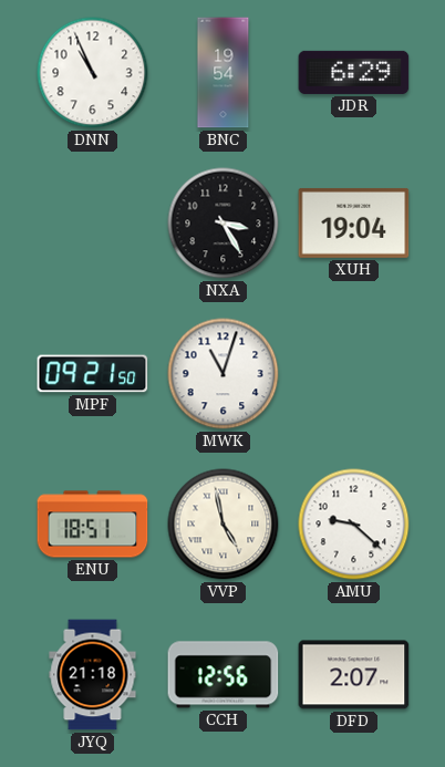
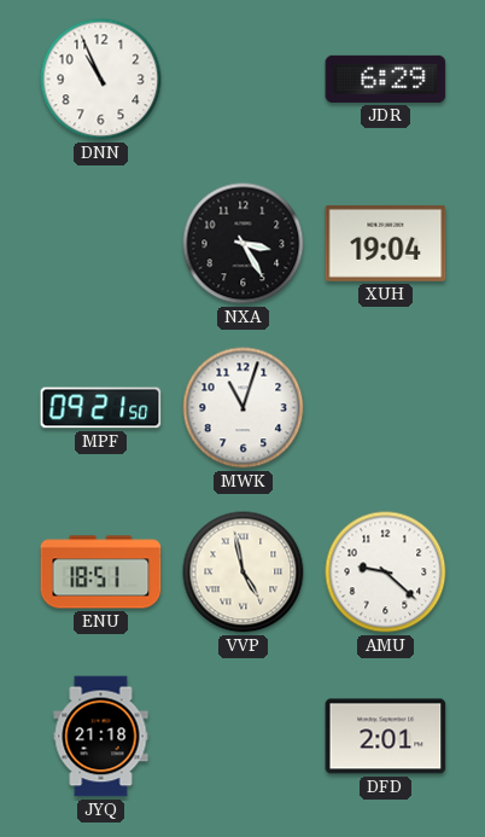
BNC: 19:54 -> none (224, 73)
CCH: 12:56 -> none (224, 675)
DFD: 2:07 -> 2:01 (386, 737)
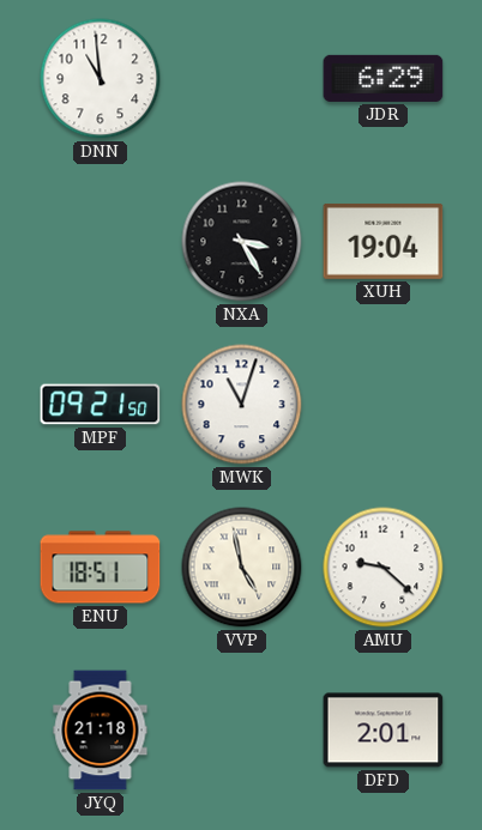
DNN: 10:56 -> 10:59 (101, 79)
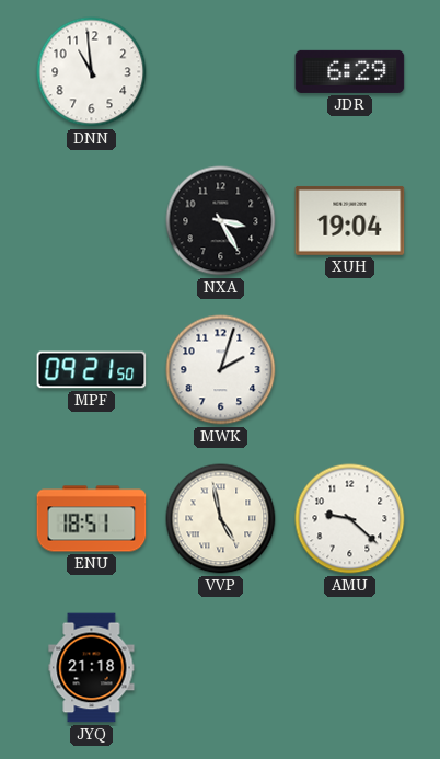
MWK: 11:03 -> 2:03 (221, 370)
DFD: 2:01 -> none (384, 731)
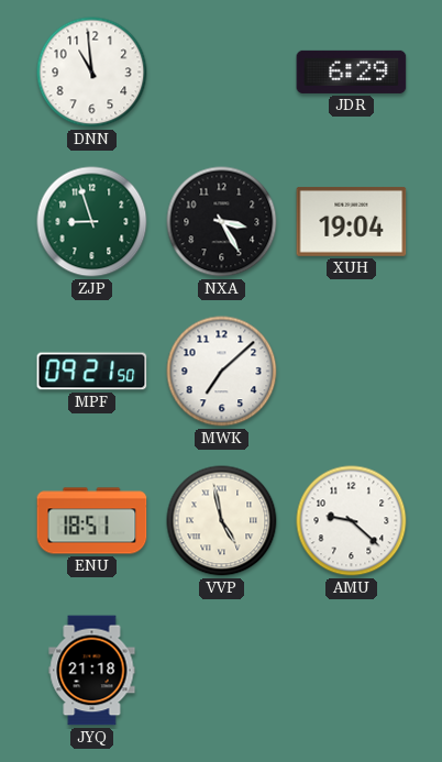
ZJP: none -> 8:57 (92, 222)
MWK: 2:03 -> 7:08 (222, 372)
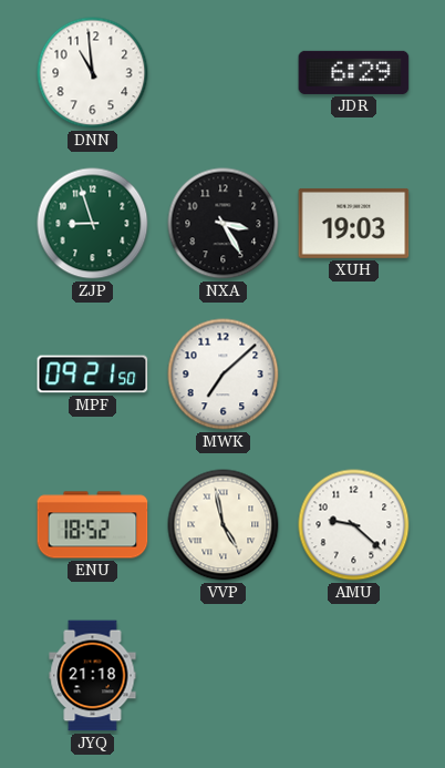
XUH: 19:04 -> 19:03 (354, 223)
ENU: 18:51 -> 18:52 (93, 525)
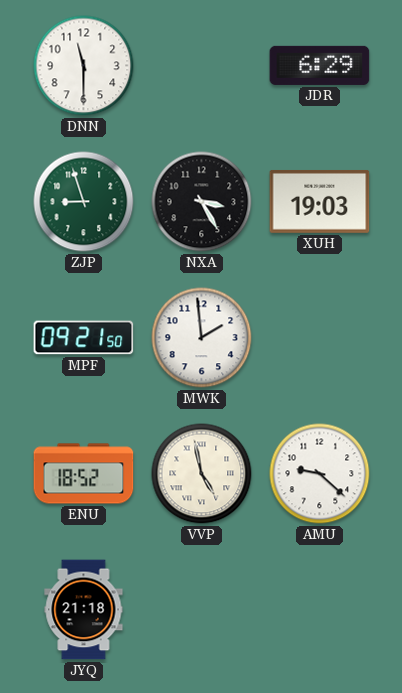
DNN: 10:59 -> 11:30 (84, 66)
MWK: 7:08 -> 1:59 (202, 338)
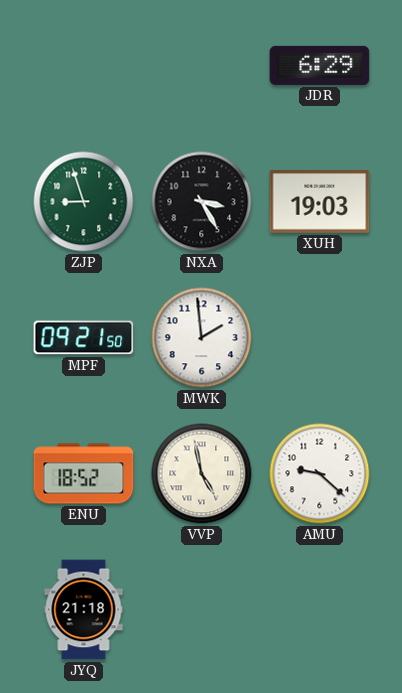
DNN: 11:30 -> none (84, 66)
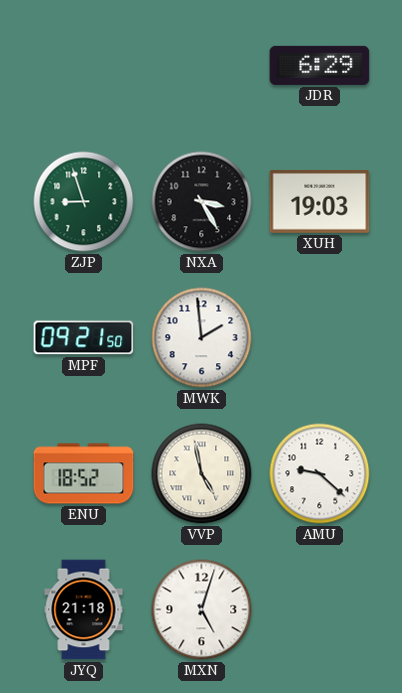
MXN: none -> 5:03 (202, 610)
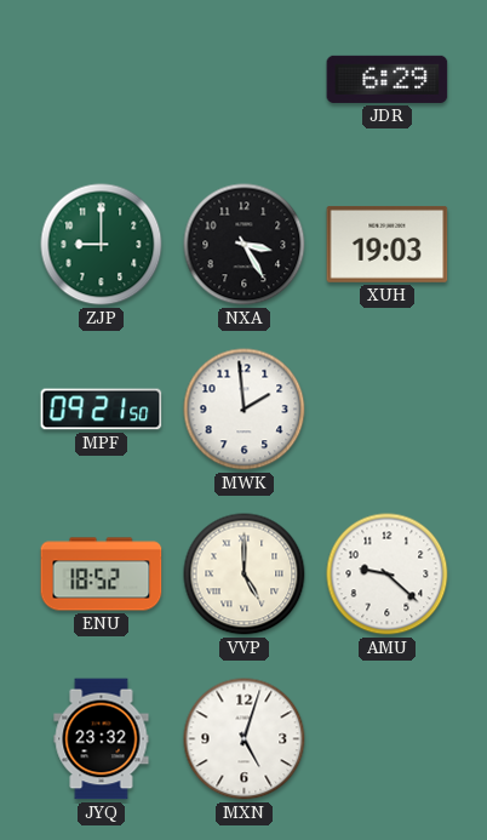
ZJP: 8:57 -> 9:00 (102, 245)
VVP: 4:58 -> 5:00 (245, 575)
JYQ: 21:18 -> 23:32 (102, 739)
